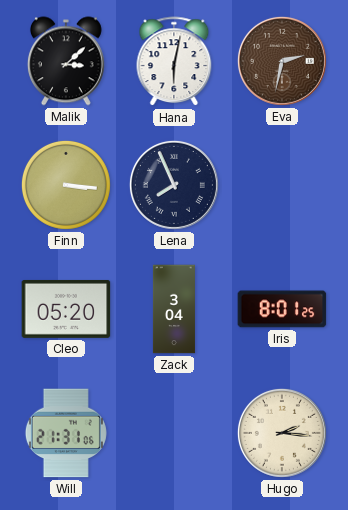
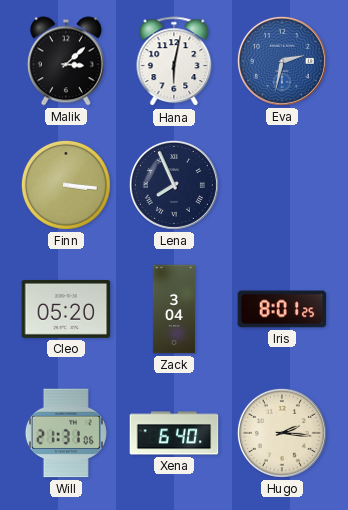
Eva dial: brown -> blue (282, 61)
Xena: none -> 6:40 (174, 433)
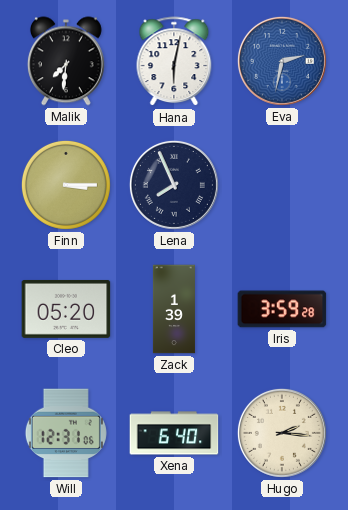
Malik: 3:08 -> 7:31 (66, 61)
Finn: 3:16 -> 3:15 (66, 185)
Zack: 3:04 -> 1:39 (174, 309)
Iris: 8:01 -> 3:59 (282, 309)
Will: 21:31 -> 12:31 (66, 433)
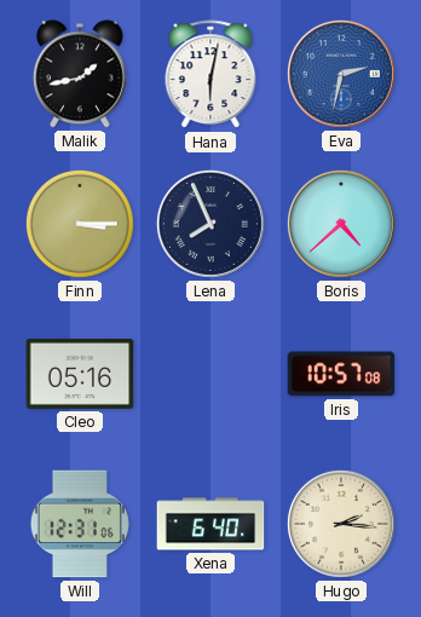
Malik: 7:31 -> 1:43 (80, 74)
Boris: none -> 4:38 (341, 224)
Cleo: 05:20 -> 05:16 (80, 374)
Zack: 1:39 -> none (174, 309)
Iris: 3:59 -> 10:57 (341, 374)
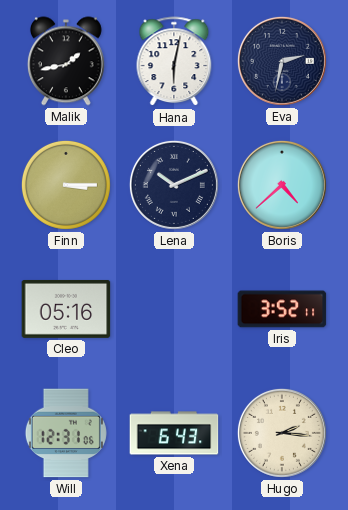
Eva dial: blue -> navy (282, 61)
Lena: 7:56 -> 10:11 (174, 185)
Iris: 10:57 -> 3:52 (282, 309)
Xena: 6:40 -> 6:43 (174, 433)
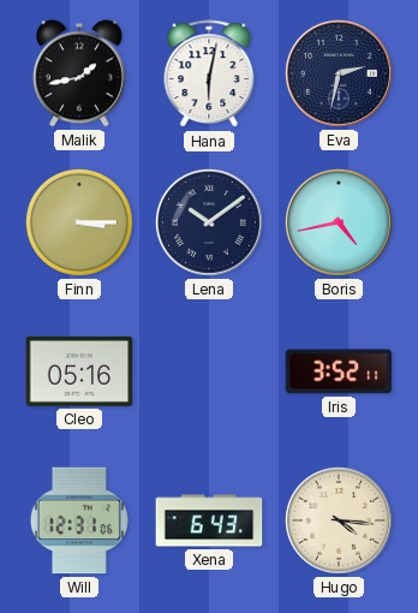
Lena: 10:11 -> 10:09 (209, 222)
Boris: 4:38 -> 4:43 (339, 222)
Hugo: 2:16 -> 4:16 (339, 520)
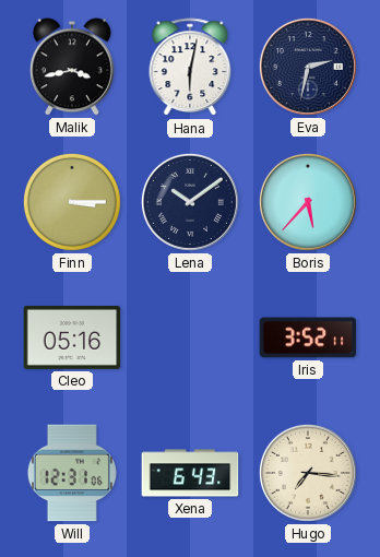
Malik: 1:43 -> 3:43 (72, 67)
Boris: 4:43 -> 5:37 (308, 202)
Hugo: 4:16 -> 7:16 (308, 473)
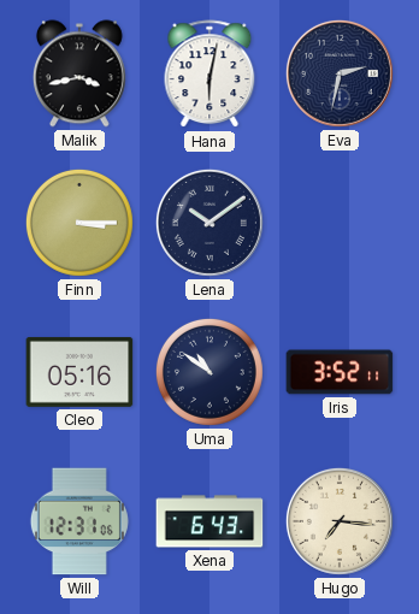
Boris: 5:37 -> none (308, 202)
Uma: none -> 10:51 (209, 372)
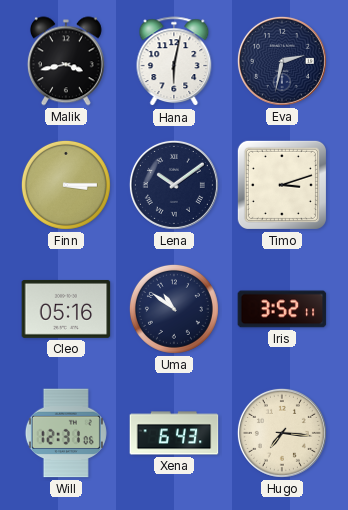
Timo: none -> 3:12 (282, 185)
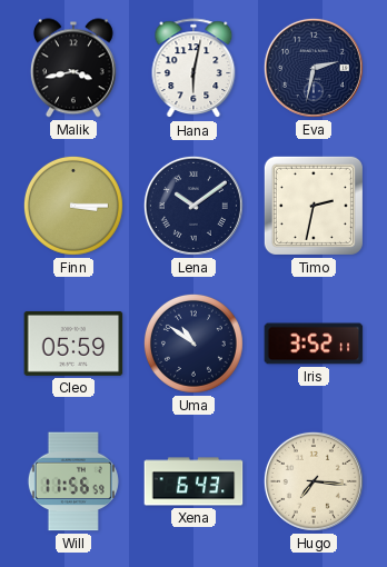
Timo: 3:12 -> 2:32 (314, 206)
Cleo: 05:16 -> 05:59 (73, 344)
Will: 12:31 -> 11:56 (73, 481)
